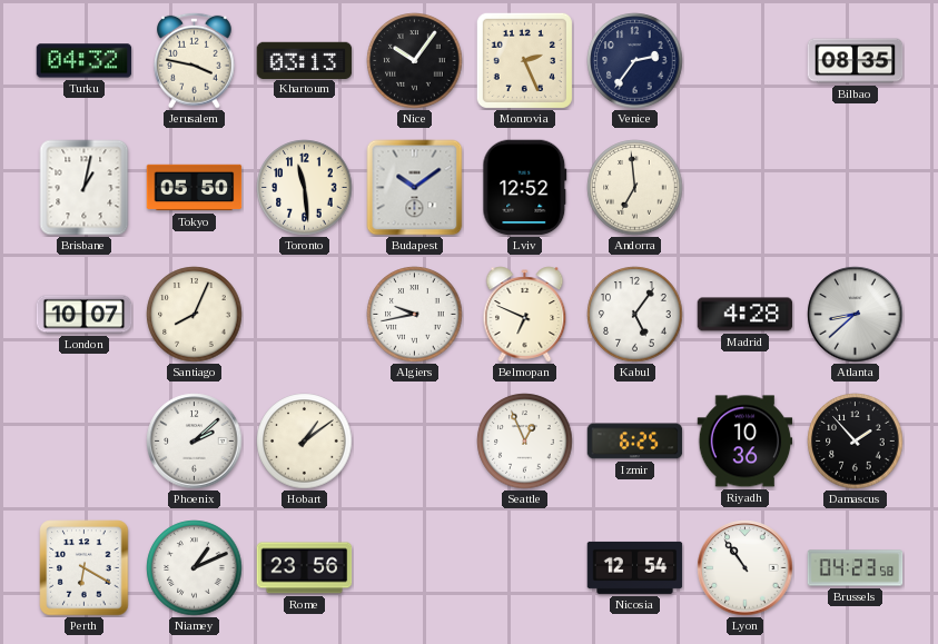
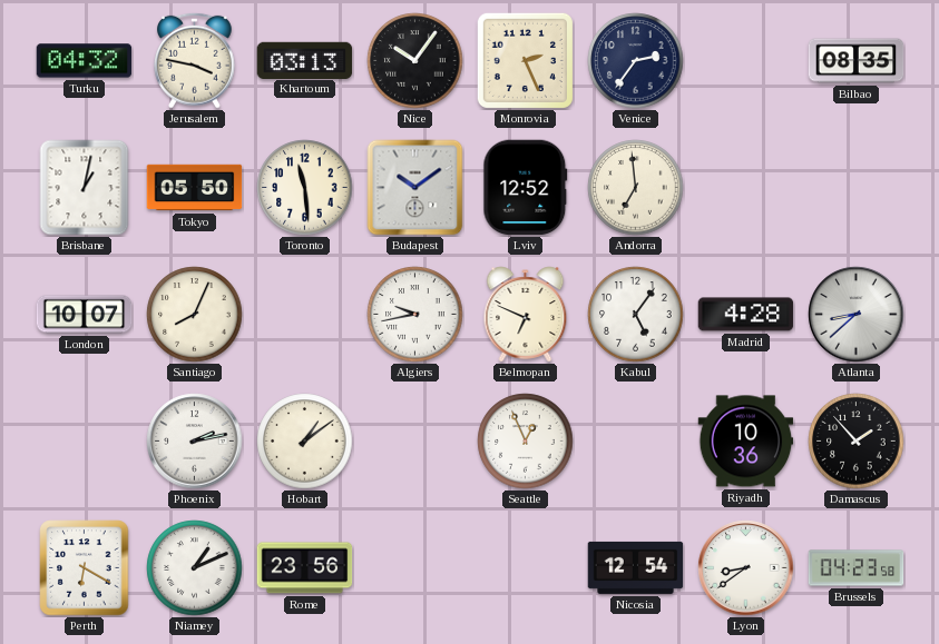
Phoenix: 2:08 -> 2:13 (195, 442)
Izmir: 6:25 -> none (635, 442)
Lyon: 10:54 -> 8:39 (746, 568)
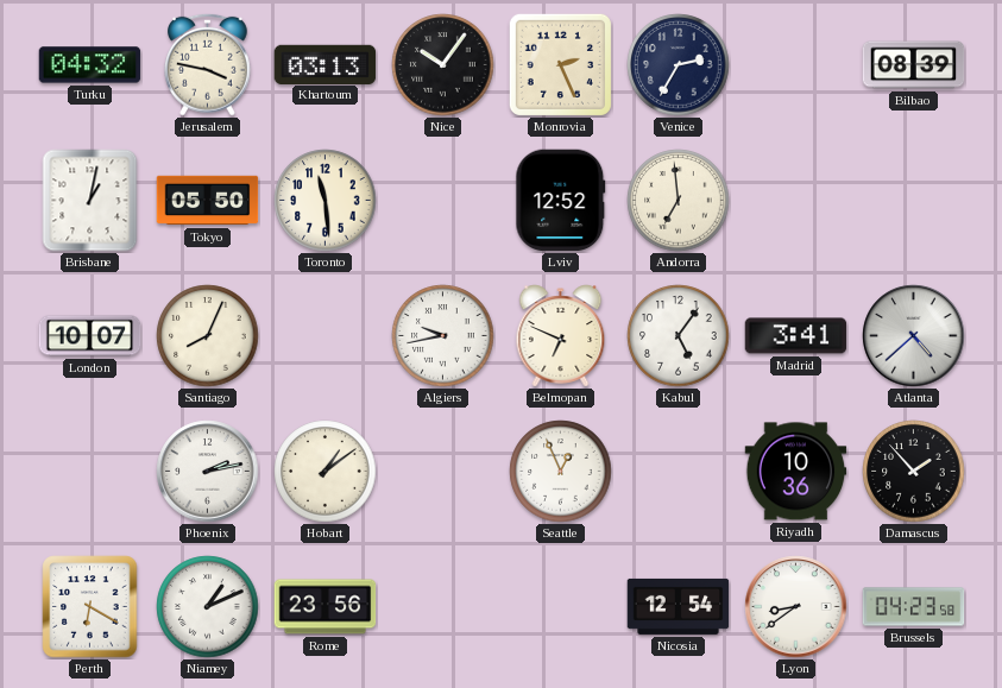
Venice: 2:36 -> 2:35 (679, 65)
Bilbao: 08:35 -> 08:39 (914, 65)
Budapest: 10:09 -> none (415, 188)
Madrid: 4:28 -> 3:41 (796, 336)
Atlanta: 8:38 -> 4:38 (914, 336)
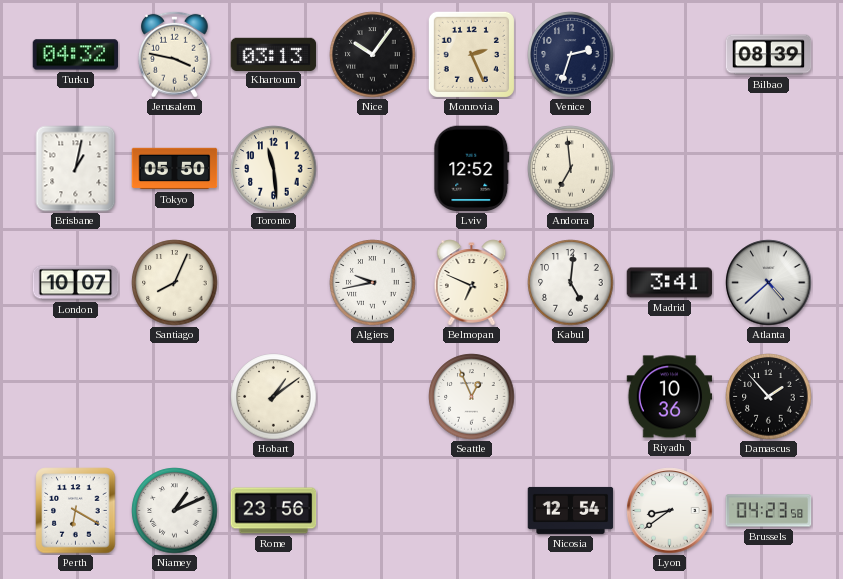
Venice: 2:35 -> 2:33 (571, 55)
Kabul: 5:06 -> 5:01 (571, 283)
Phoenix: 2:13 -> none (208, 472)
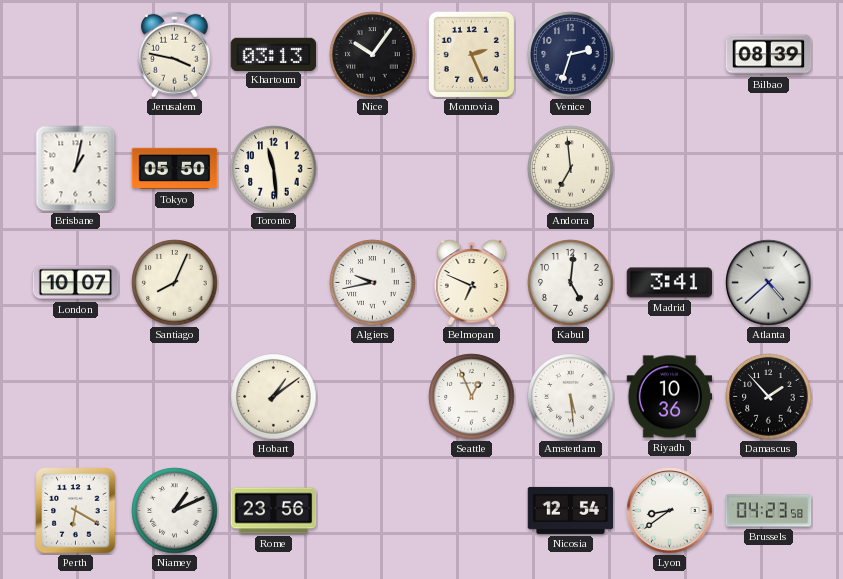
Turku: 04:32 -> none (76, 55)
Lviv: 12:52 -> none (472, 169)
Amsterdam: none -> 5:29 (571, 397)
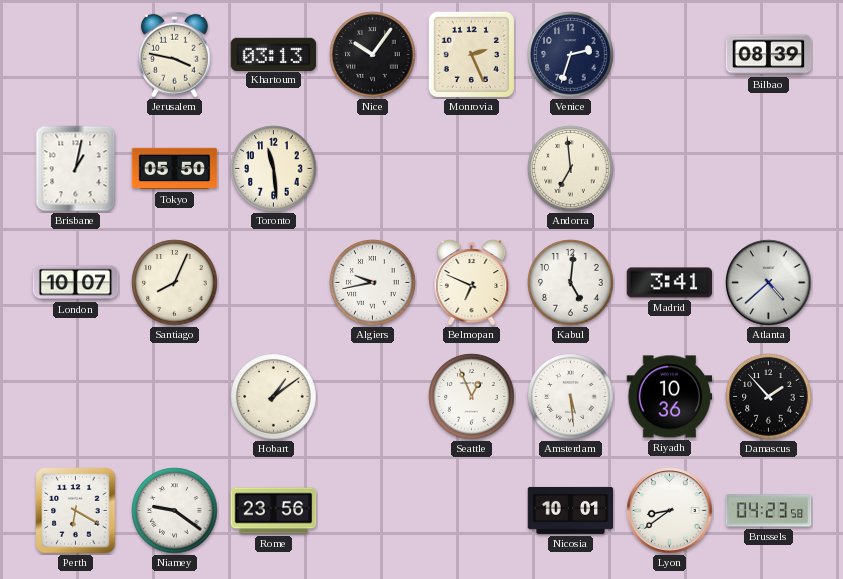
Niamey: 1:11 -> 9:21 (175, 511)
Nicosia: 12:54 -> 10:01 (571, 510)
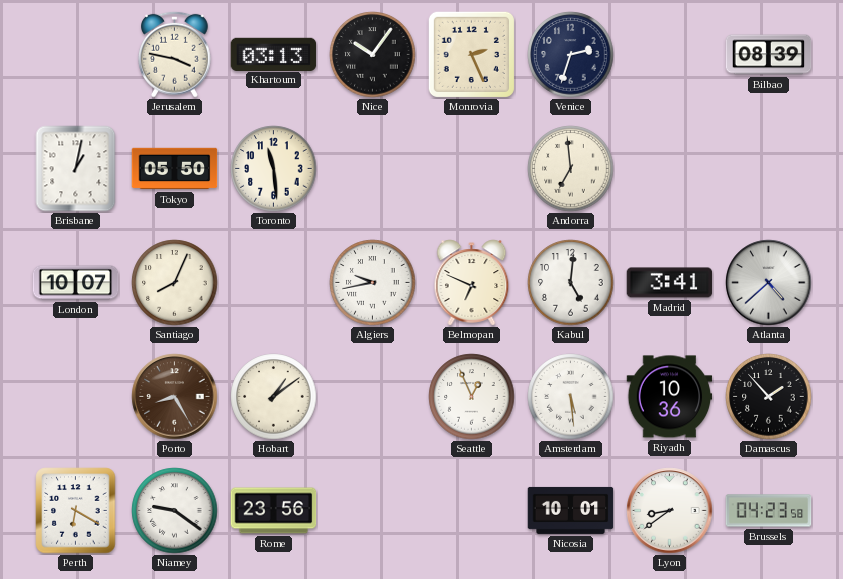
Porto: none -> 8:25 (175, 397)
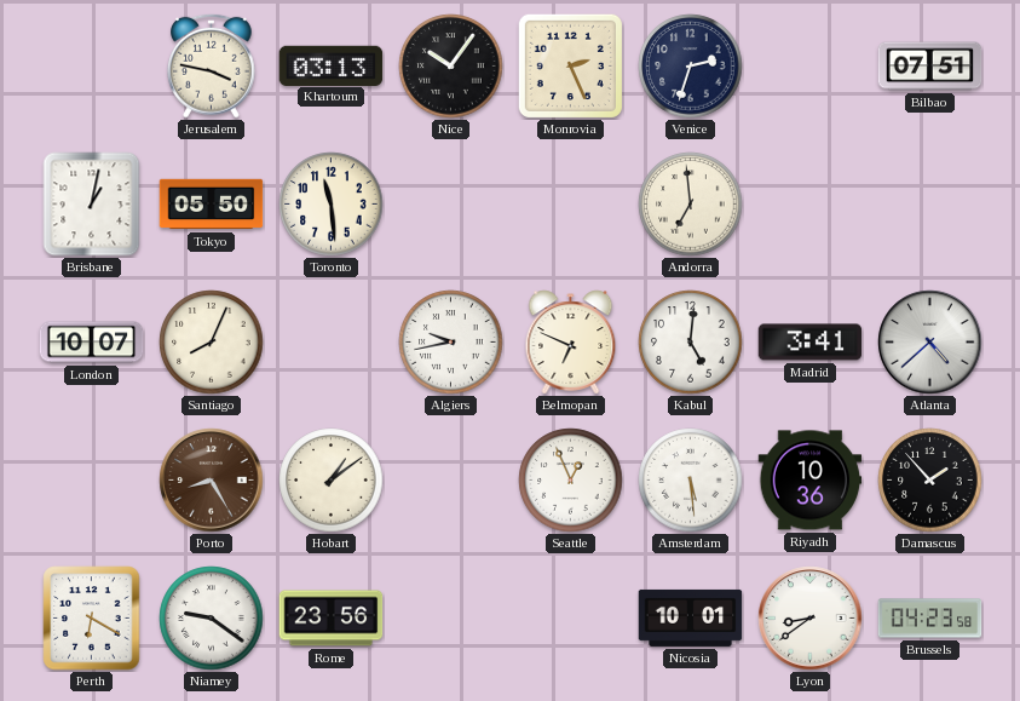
Bilbao: 08:39 -> 07:51 (930, 67)
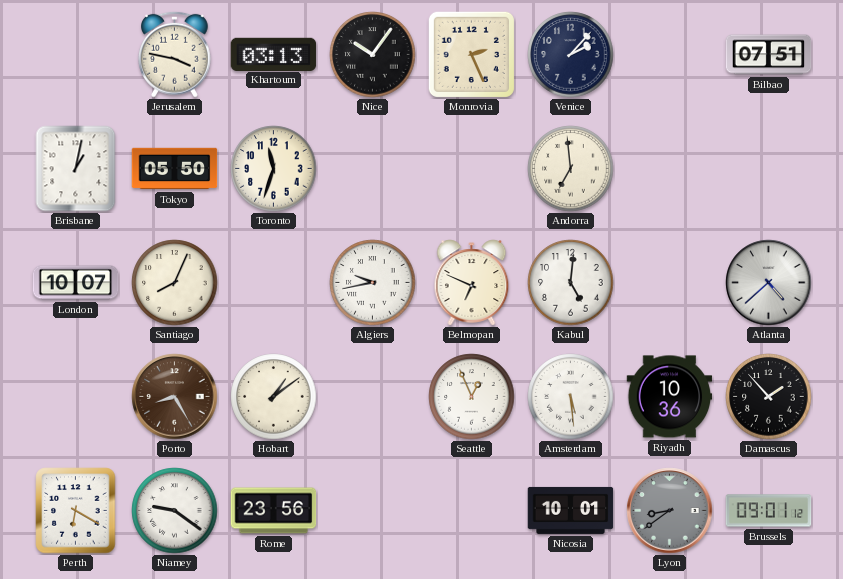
Venice: 2:33 -> 2:07 (571, 55)
Toronto: 11:29 -> 11:33 (274, 169)
Madrid: 3:41 -> none (811, 343)
Lyon dial: white -> grey (670, 511)
Brussels: 04:23 -> 09:01 (769, 511)
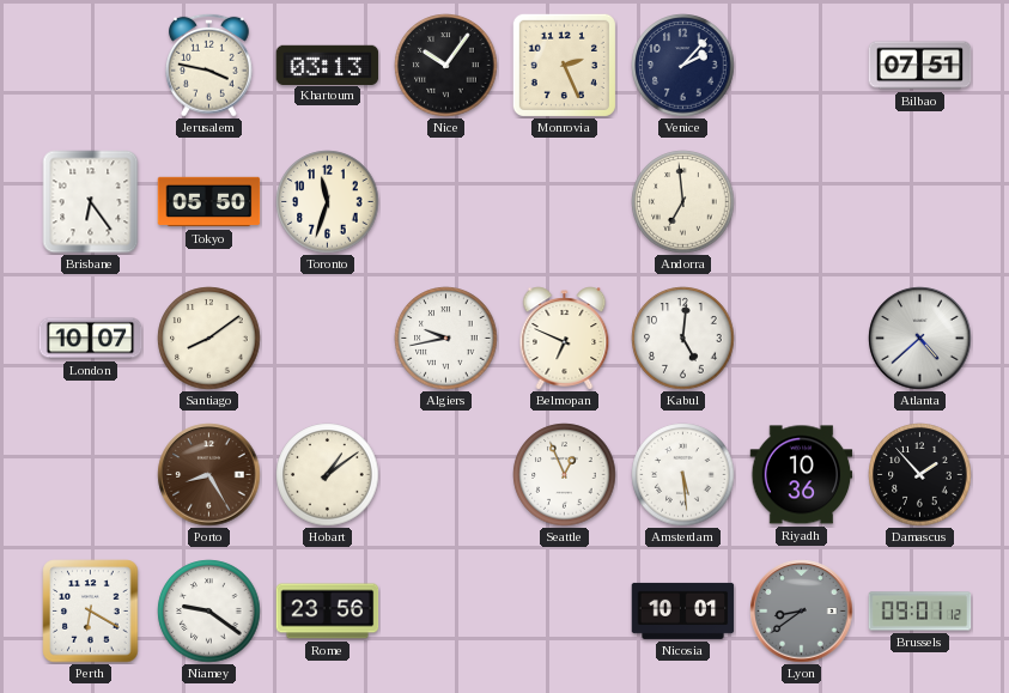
Brisbane: 1:02 -> 6:24 (91, 202)
Santiago: 8:04 -> 8:09 (209, 339)
